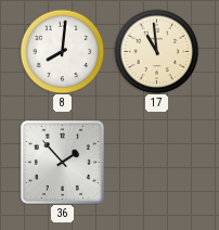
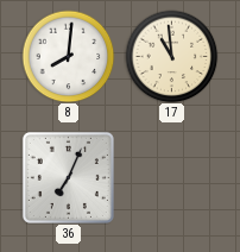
36: 1:53 -> 7:04 (68, 177)
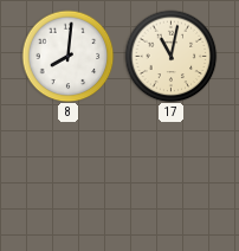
17: 10:59 -> 11:02 (170, 56)
36: 7:04 -> none (68, 177)
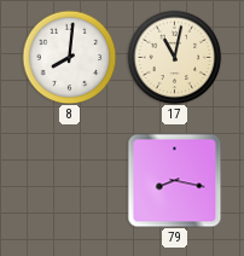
79: none -> 8:17 (174, 180)
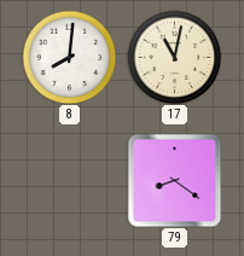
79: 8:17 -> 8:21 (174, 180)
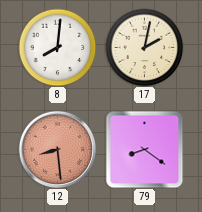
17: 11:02 -> 2:02 (144, 47)
12: none -> 8:29 (57, 149)
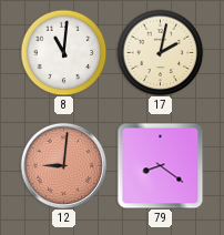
8: 8:01 -> 11:01 (63, 52)
12: 8:29 -> 9:01 (63, 165)
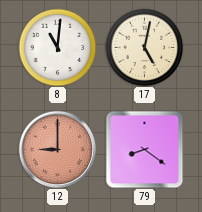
17: 2:02 -> 5:02 (144, 47)
12: 9:01 -> 9:00 (57, 149)
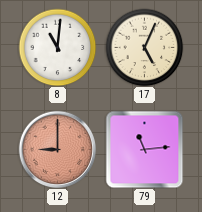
17: 5:02 -> 5:04 (144, 47)
79: 8:21 -> 11:14 (144, 149)
